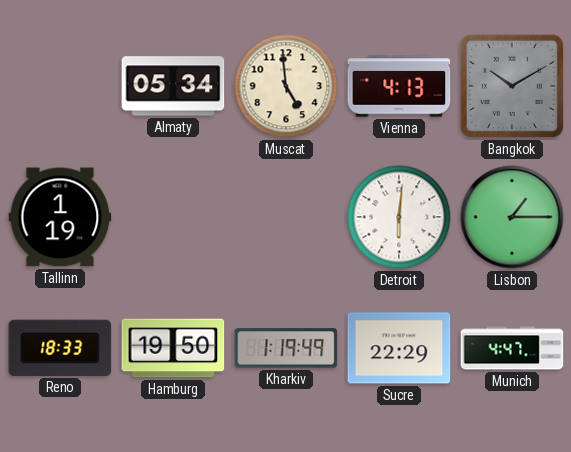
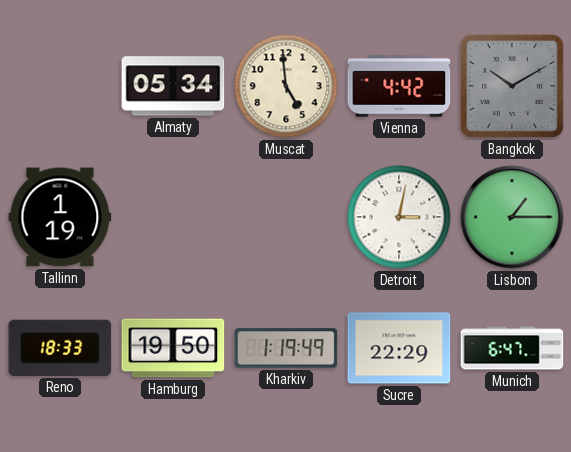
Vienna: 4:13 -> 4:42 (399, 86)
Detroit: 6:01 -> 3:02 (399, 217)
Munich: 4:47 -> 6:47 (512, 348)
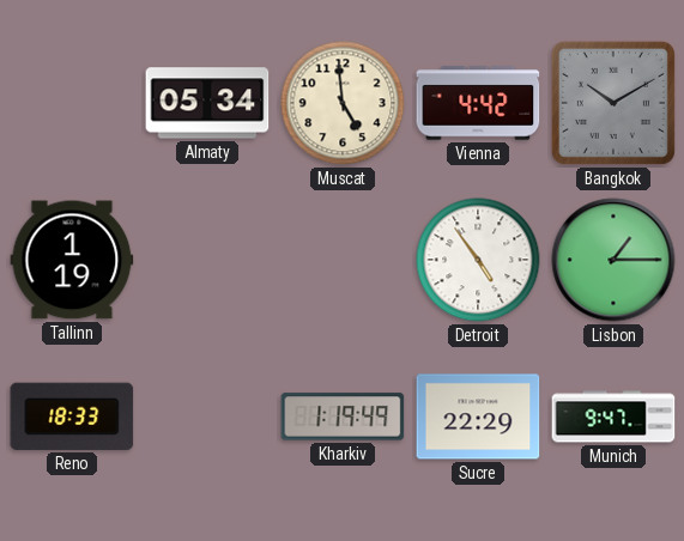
Detroit: 3:02 -> 4:54 (478, 260)
Hamburg: 19:50 -> none (173, 348)
Munich: 6:47 -> 9:47 (613, 417)
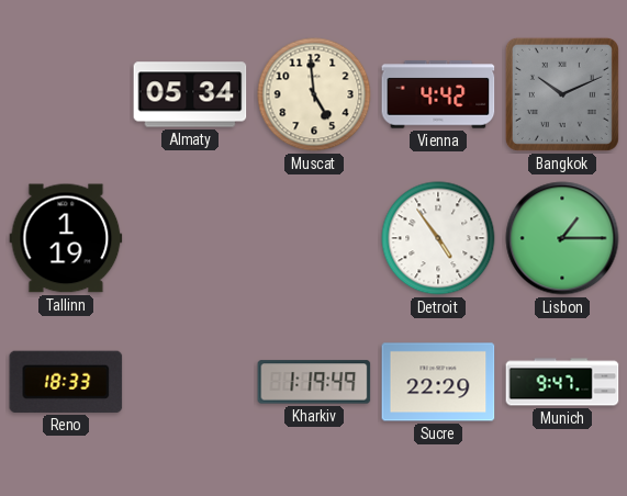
Bangkok: 10:10 -> 10:11 (562, 94)
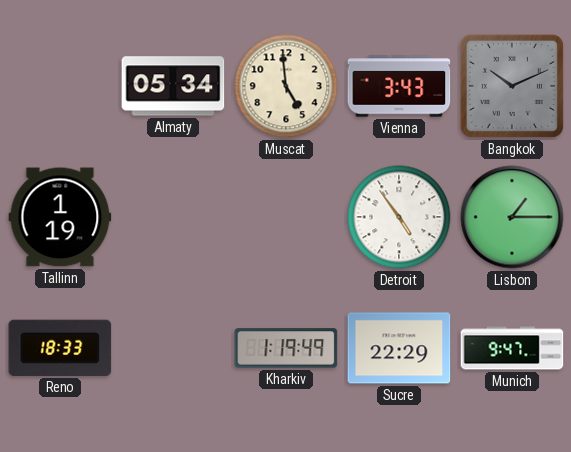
Vienna: 4:42 -> 3:43 (399, 86)
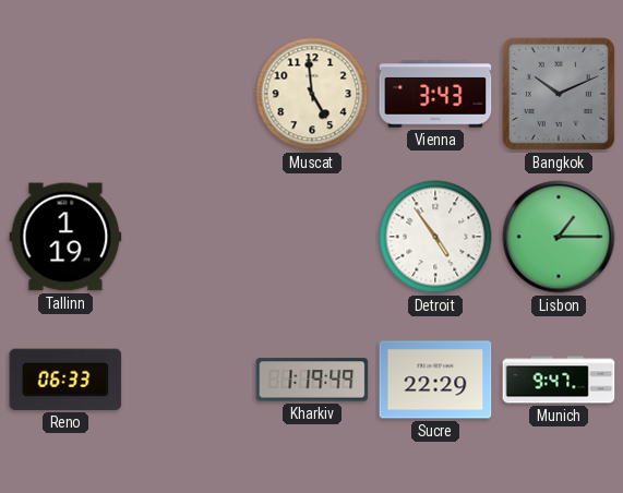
Almaty: 05:34 -> none (173, 86)
Reno: 18:33 -> 06:33 (65, 380)
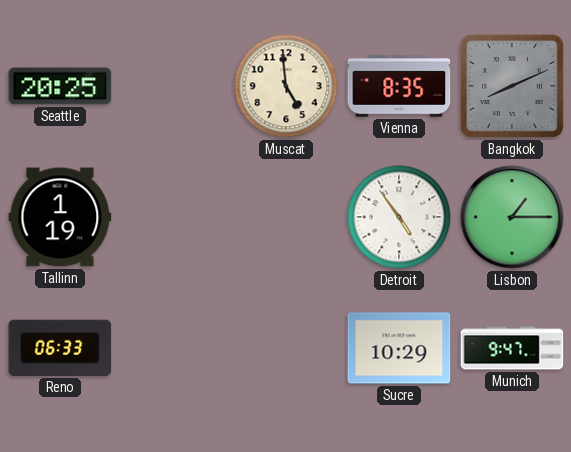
Seattle: none -> 20:25 (60, 86)
Vienna: 3:43 -> 8:35 (399, 86)
Bangkok: 10:11 -> 8:11 (512, 86)
Kharkiv: 1:19 -> none (312, 380)
Sucre: 22:29 -> 10:29 (399, 348)
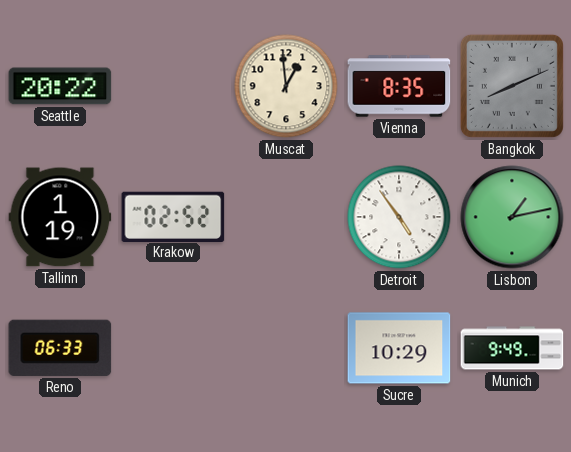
Seattle: 20:25 -> 20:22 (60, 86)
Muscat: 4:59 -> 12:59 (286, 86)
Krakow: none -> 02:52 (173, 216)
Lisbon: 1:15 -> 1:13 (512, 217)
Munich: 9:47 -> 9:49 (512, 348)
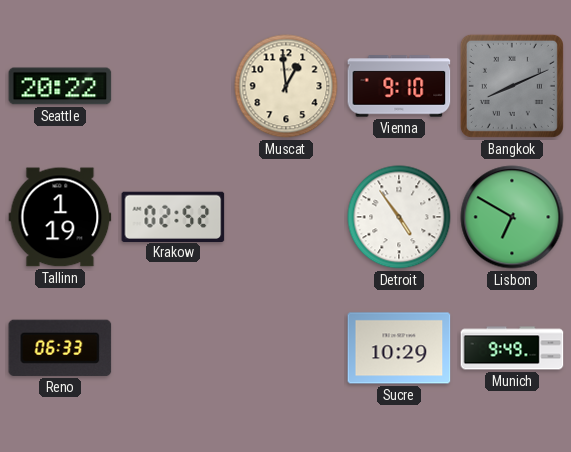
Vienna: 8:35 -> 9:10 (399, 86)
Lisbon: 1:13 -> 6:50 (512, 217)
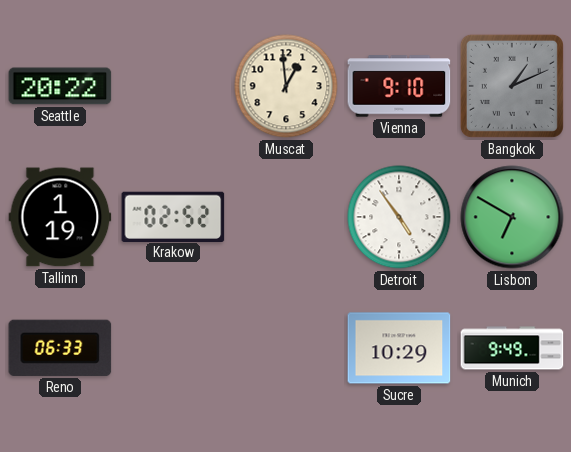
Bangkok: 8:11 -> 1:11 (512, 86)
